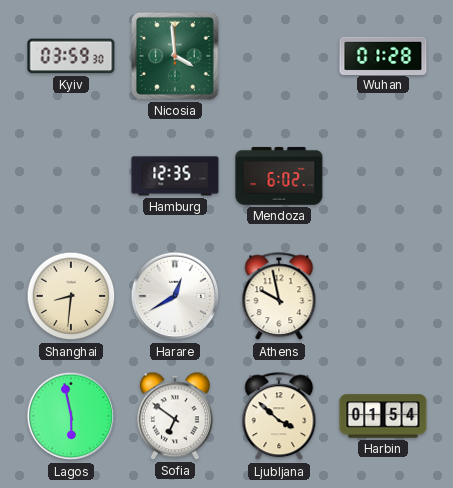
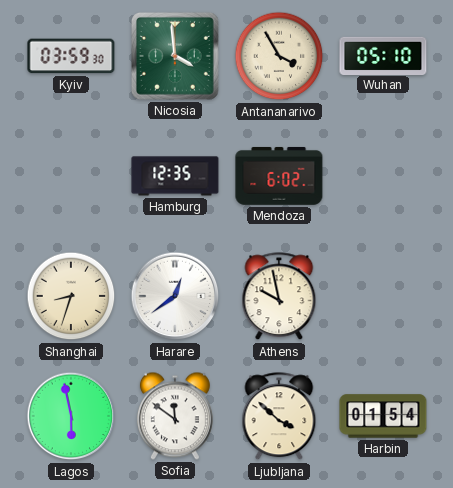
Antananarivo: none -> 3:55 (279, 56)
Wuhan: 01:28 -> 05:10 (383, 55)
Shanghai: 8:31 -> 8:33 (71, 296)
Harare: 12:40 -> 12:39 (175, 296)
Sofia: 6:51 -> 11:51 (175, 416)
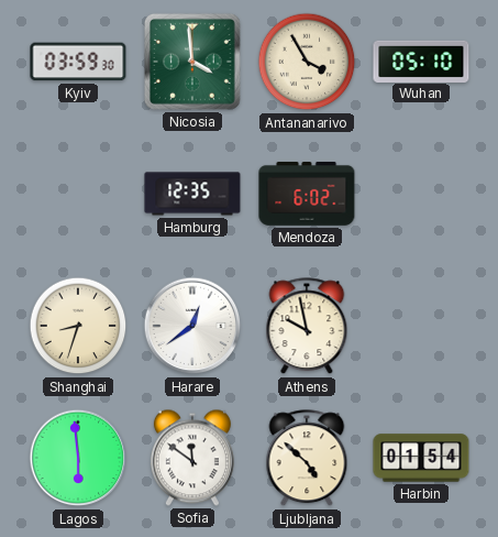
Lagos: 5:58 -> 5:59 (78, 458)
Ljubljana: 3:52 -> 4:52 (307, 459)
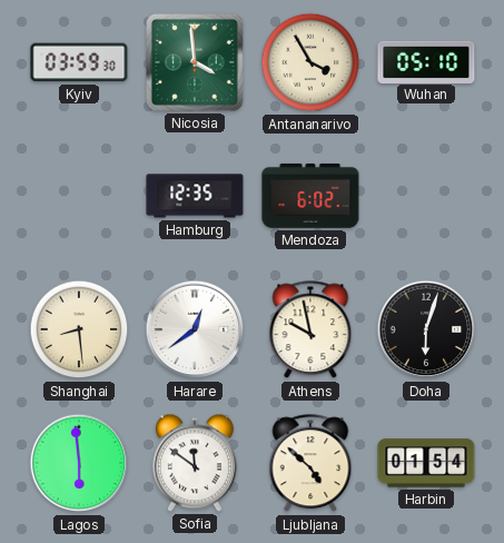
Shanghai: 8:33 -> 8:29 (79, 329)
Doha: none -> 6:03 (426, 329)
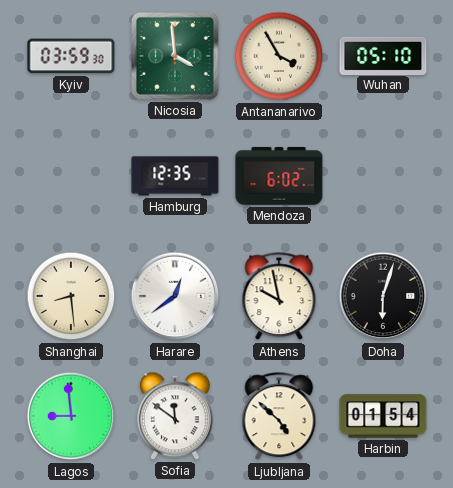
Lagos: 5:59 -> 8:59 (71, 416)
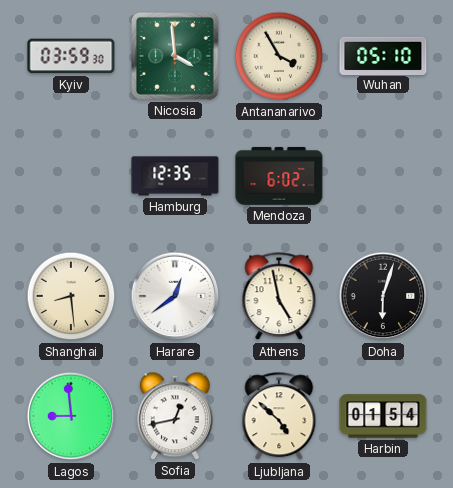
Athens: 9:58 -> 4:58 (279, 297)
Sofia: 11:51 -> 12:43 (175, 416)
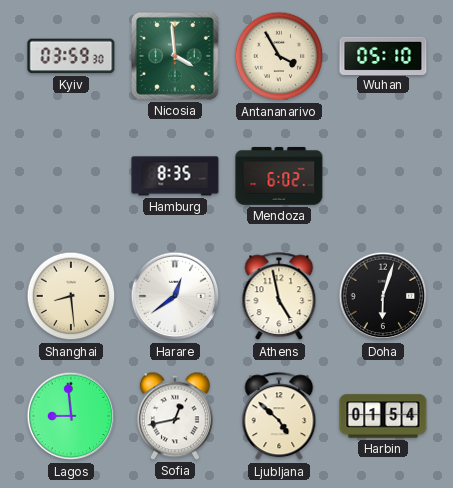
Hamburg: 12:35 -> 8:35 (175, 176)
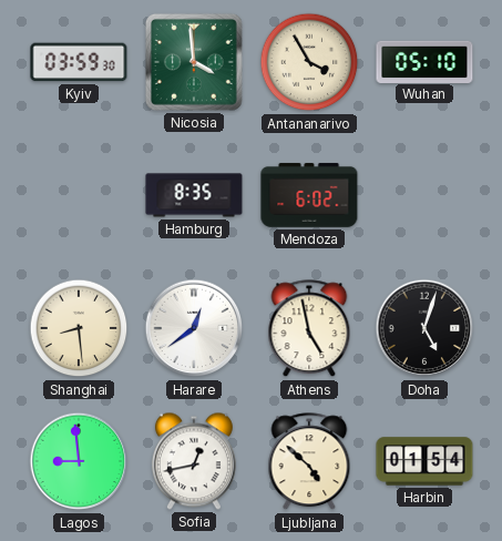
Doha: 6:03 -> 5:03 (424, 328)
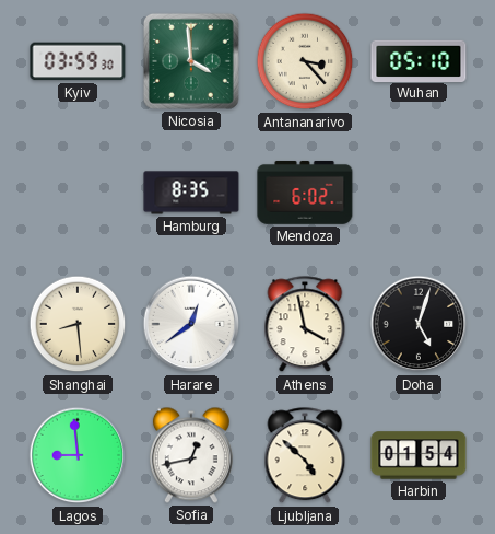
Antananarivo: 3:55 -> 3:23 (305, 61)
Athens: 4:58 -> 3:58 (305, 325)
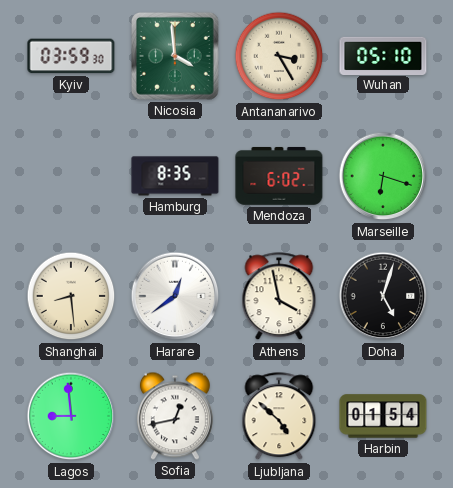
Antananarivo: 3:23 -> 3:25 (279, 56)
Marseille: none -> 6:18 (383, 176)
